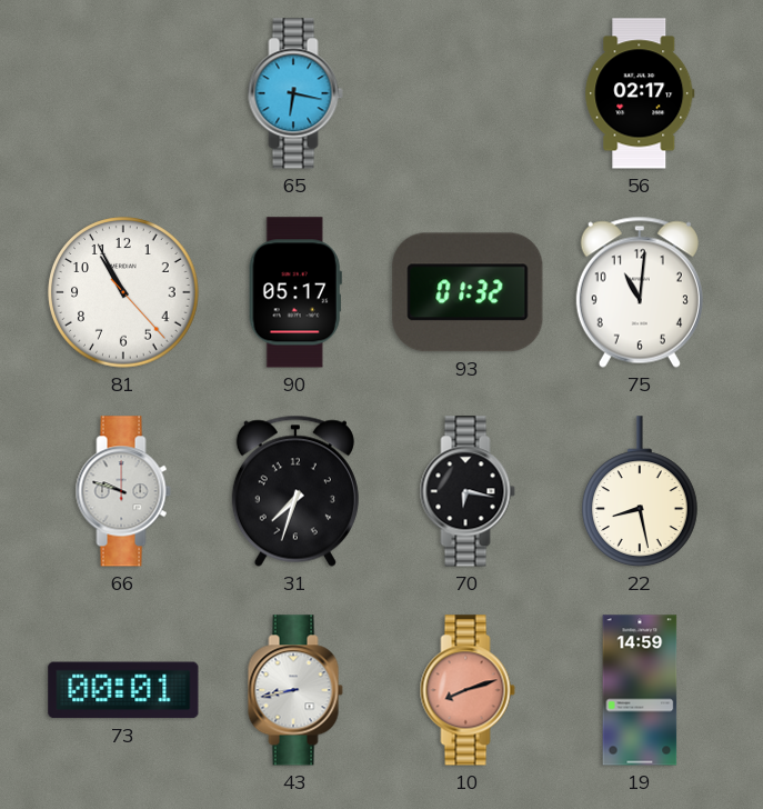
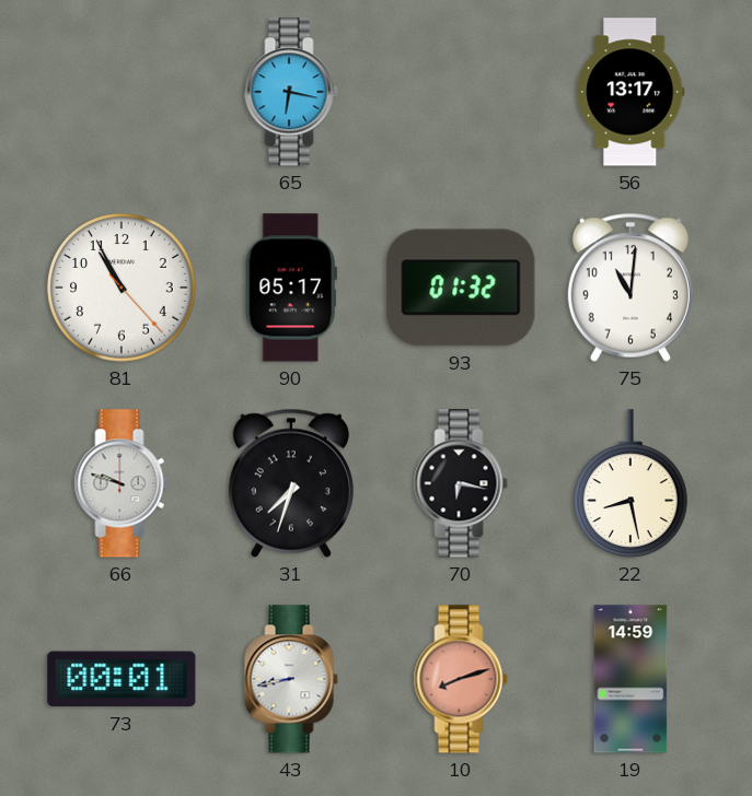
56: 02:17 -> 13:17 (630, 92)
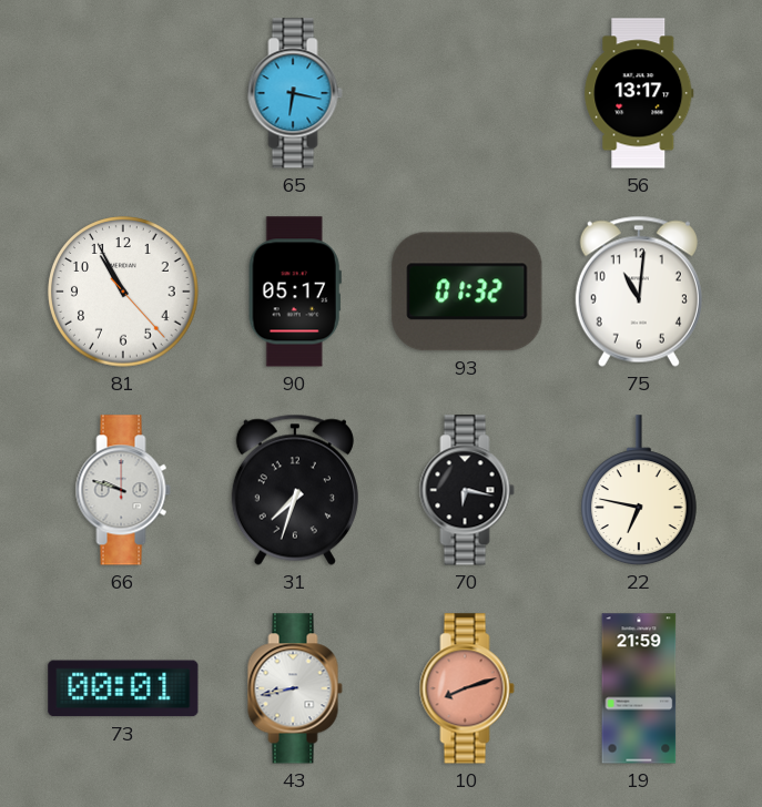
22: 8:28 -> 6:47 (640, 490)
19: 14:59 -> 21:59 (639, 688)
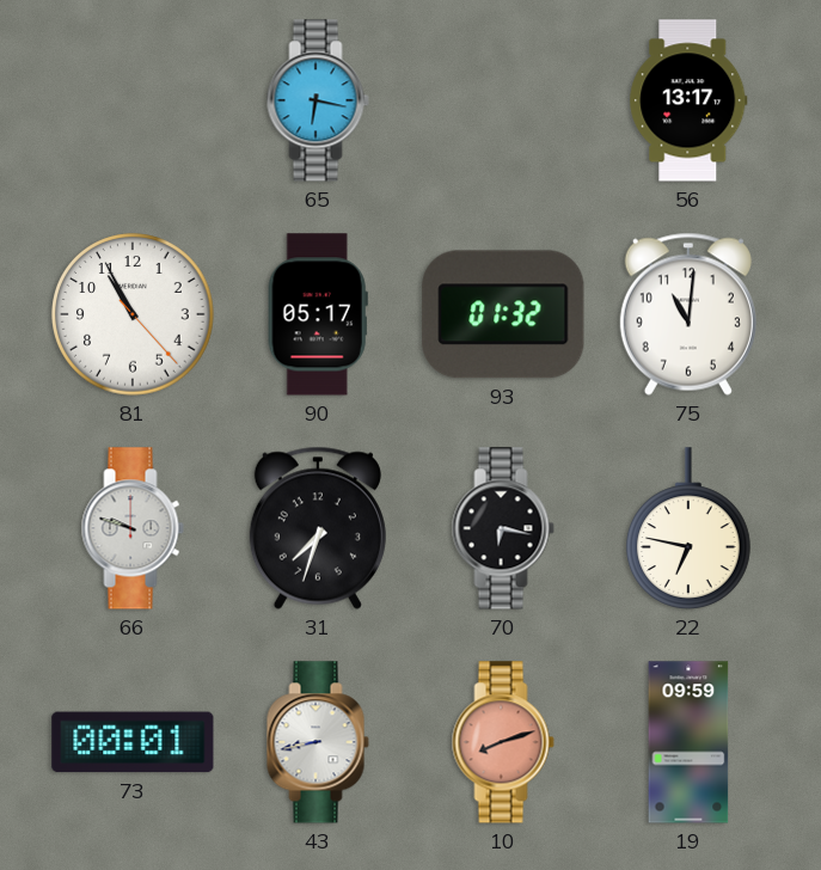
19: 21:59 -> 09:59 (688, 742)
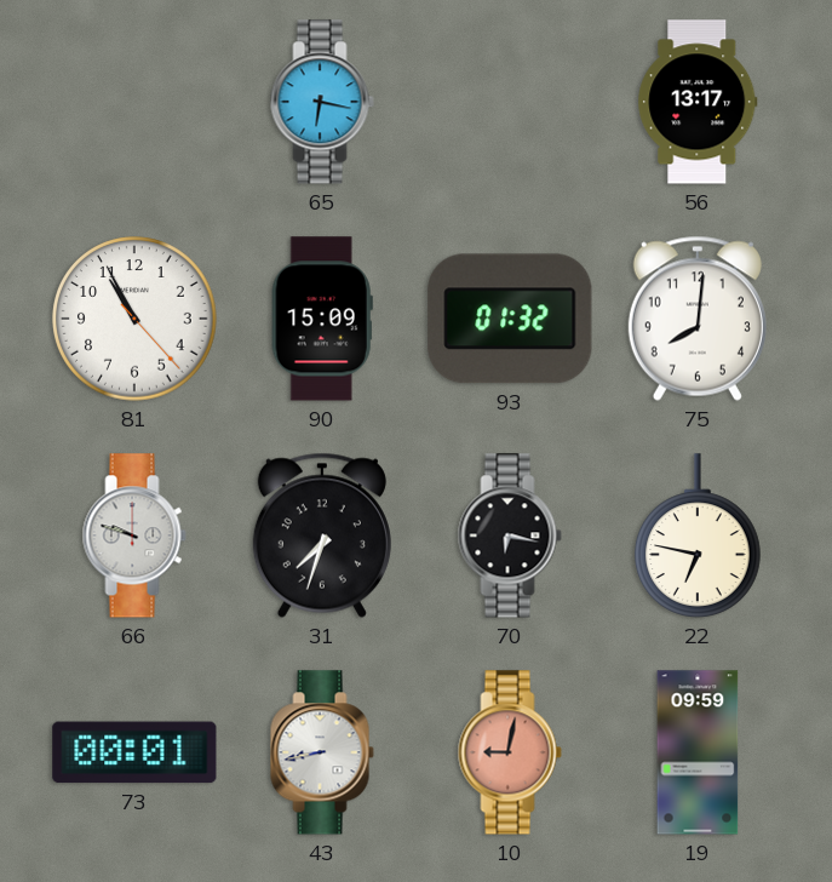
90: 05:17 -> 15:09 (322, 319)
75: 11:01 -> 8:01 (698, 319)
10: 8:12 -> 9:02 (510, 752)
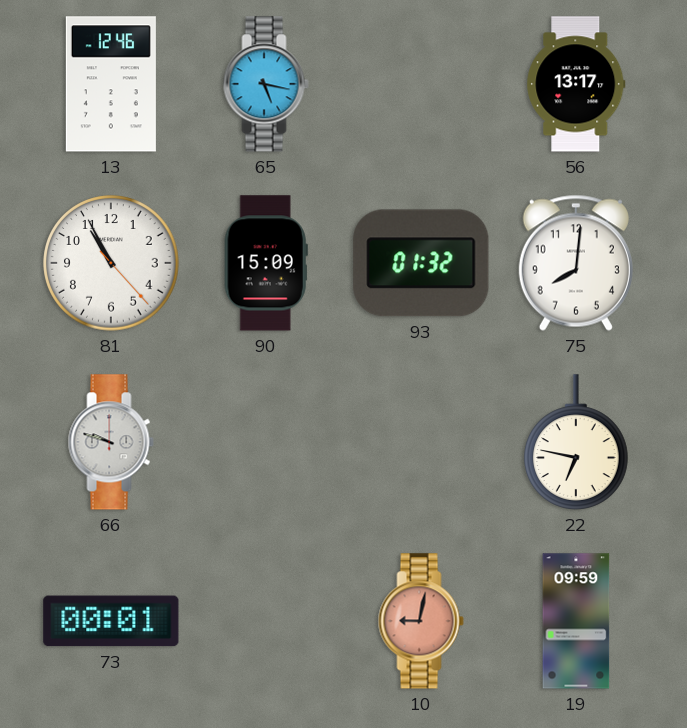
13: none -> 12:46 (111, 84)
65: 6:17 -> 5:17 (266, 84)
31: 7:33 -> none (322, 535)
70: 6:17 -> none (510, 535)
43: 8:43 -> none (322, 752)
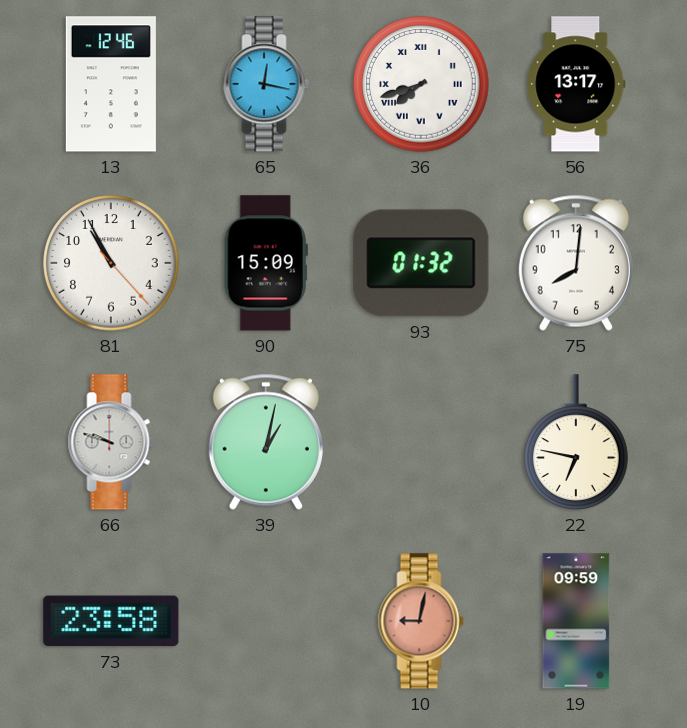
65: 5:17 -> 12:17 (266, 84)
36: none -> 7:42 (421, 84)
39: none -> 1:02 (266, 442)
73: 00:01 -> 23:58 (111, 621)
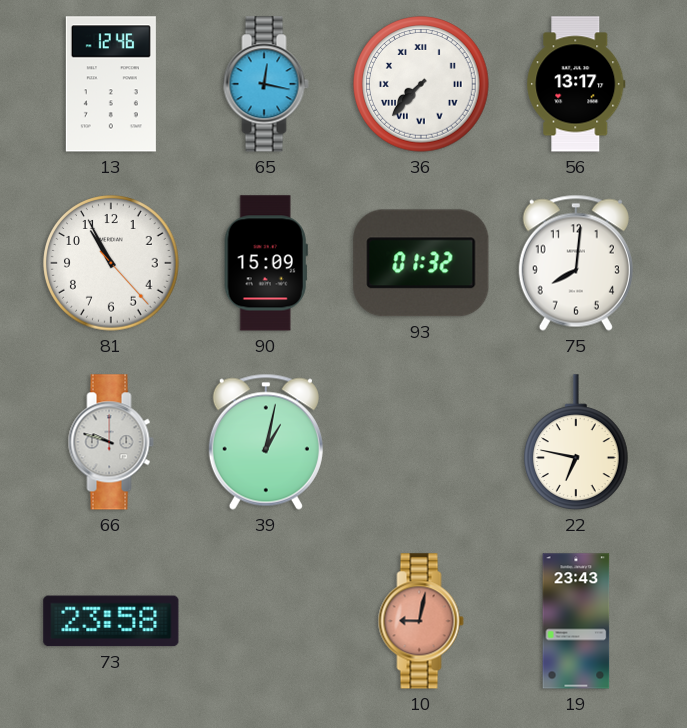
36: 7:42 -> 7:37 (421, 84)
19: 09:59 -> 23:43 (576, 621)
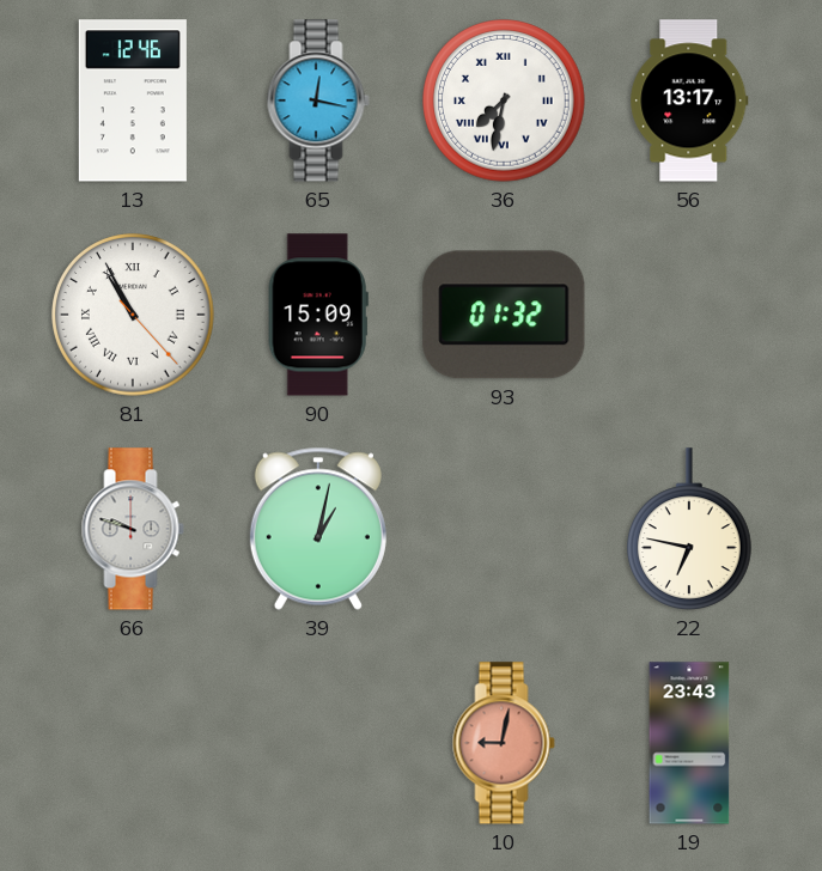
36: 7:37 -> 7:32 (504, 100)
81 numerals: Arabic -> Roman (133, 315)
75: 8:01 -> none (576, 263)
73: 23:58 -> none (111, 621)
